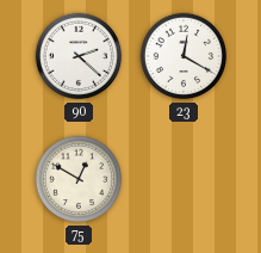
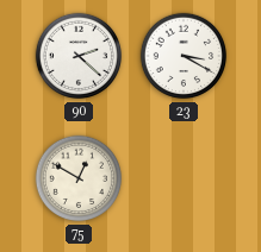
23: 12:20 -> 3:20 (184, 56)
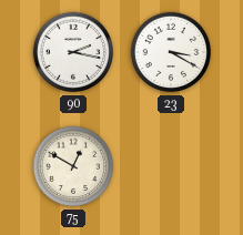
90: 2:22 -> 2:17 (73, 52)
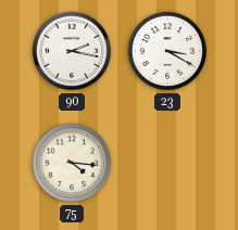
75: 12:50 -> 4:16 (72, 163)
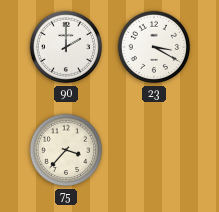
90: 2:17 -> 2:00 (66, 47)
75: 4:16 -> 3:37 (66, 150)
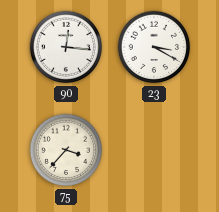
90: 2:00 -> 12:16 (66, 47)
